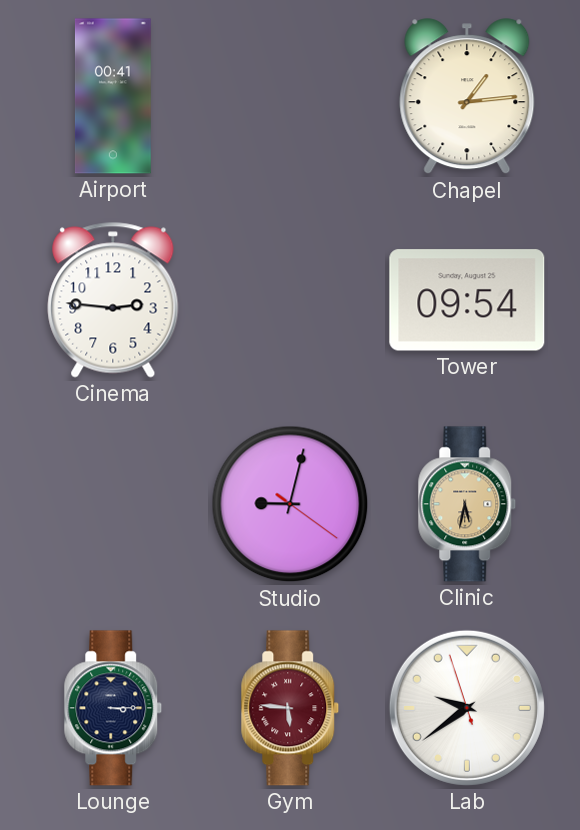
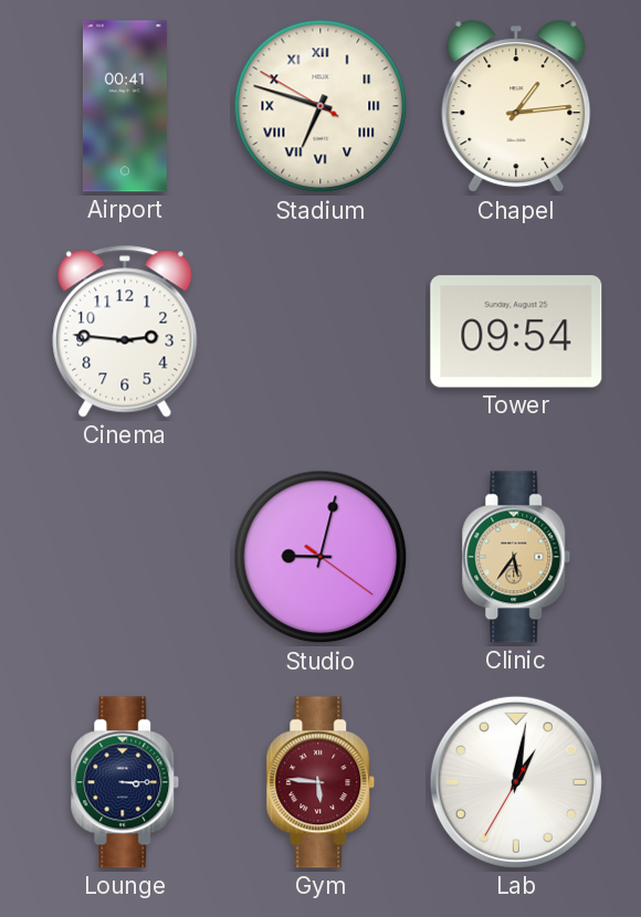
Stadium: none -> 6:47 (320, 106)
Clinic: 5:32 -> 5:36 (516, 557)
Lab: 9:38 -> 1:01 (516, 782)
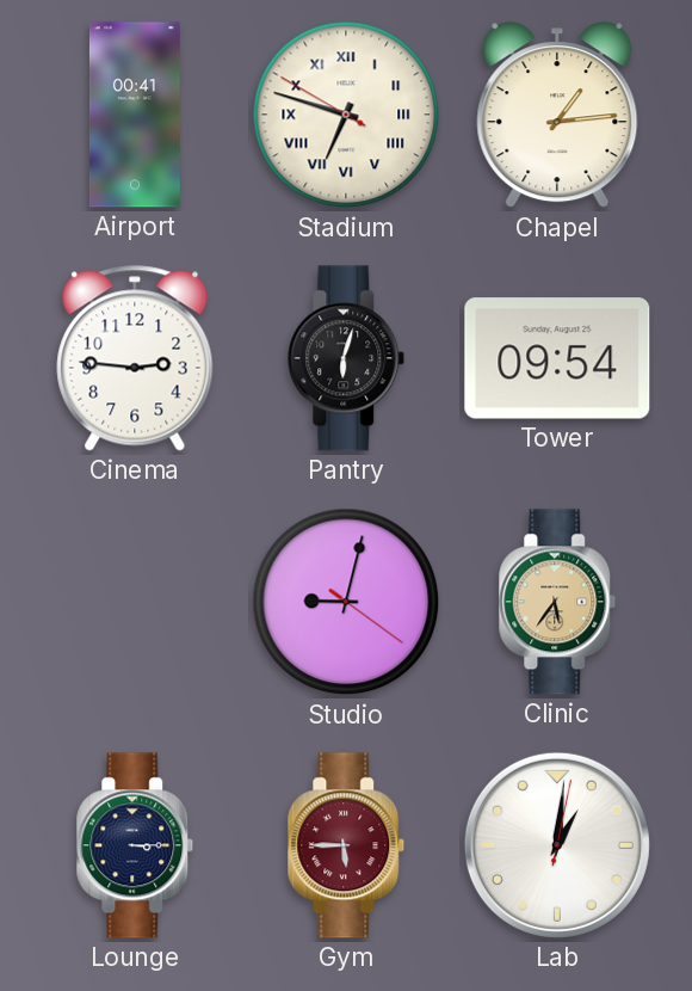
Pantry: none -> 6:03 (346, 358)
Gym: 5:46 -> 5:45 (346, 845)
Lab: 1:01:35 -> 1:01:02 (557, 845)
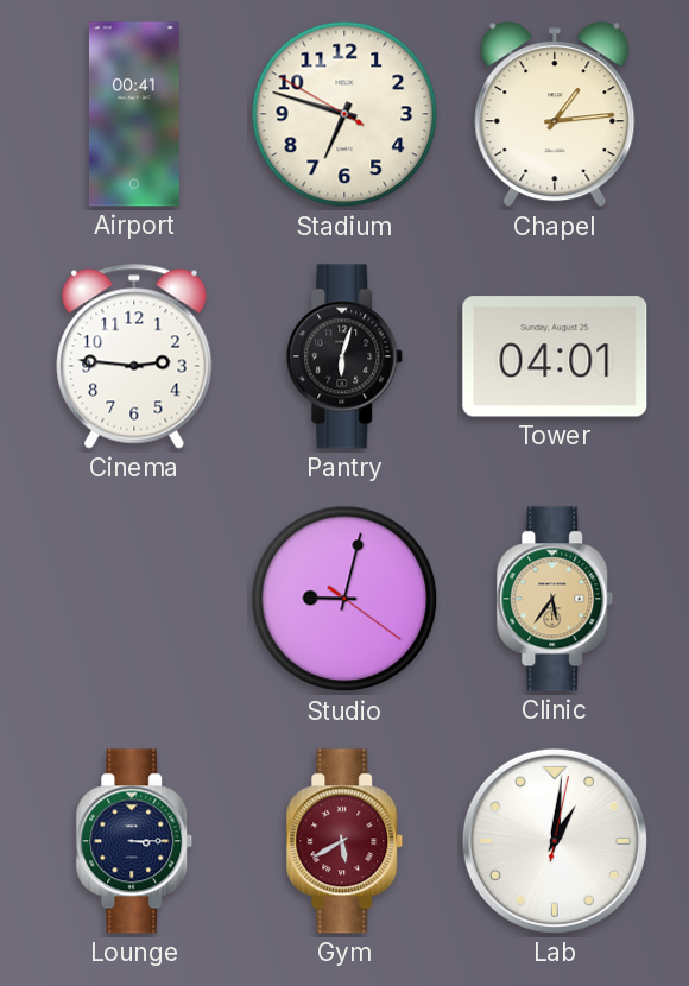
Stadium numerals: Roman -> Arabic (344, 114)
Tower: 09:54 -> 04:01 (555, 356)
Gym: 5:45 -> 5:40 (344, 841)
